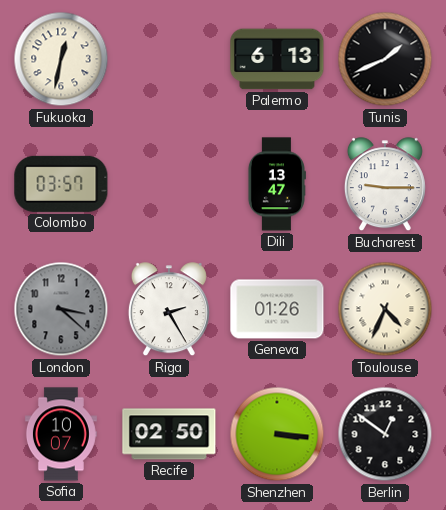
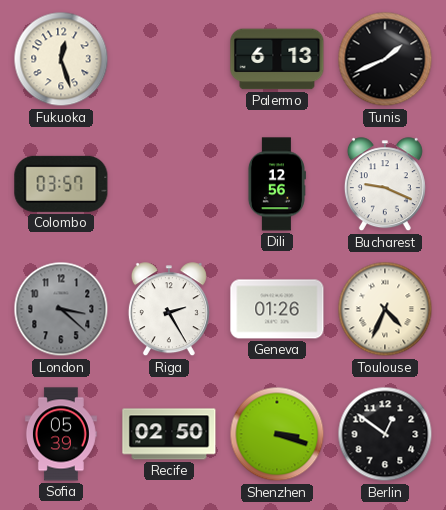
Fukuoka: 12:32 -> 12:27 (61, 59)
Dili: 13:47 -> 12:56 (276, 184)
Bucharest: 9:15 -> 9:19 (385, 185)
Sofia: 10:07 -> 05:39 (61, 434)
Shenzhen: 3:16 -> 3:18 (277, 434)
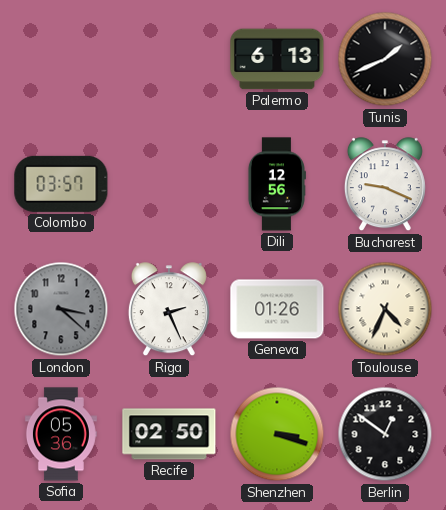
Fukuoka: 12:27 -> none (61, 59)
Riga: 2:25 -> 2:26 (169, 310)
Sofia: 05:39 -> 05:36 (61, 434)
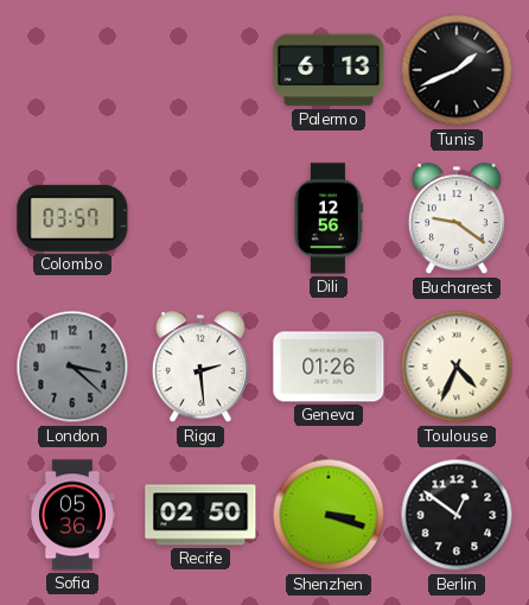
Bucharest: 9:19 -> 9:21 (457, 219)
Riga: 2:26 -> 2:29 (200, 368)
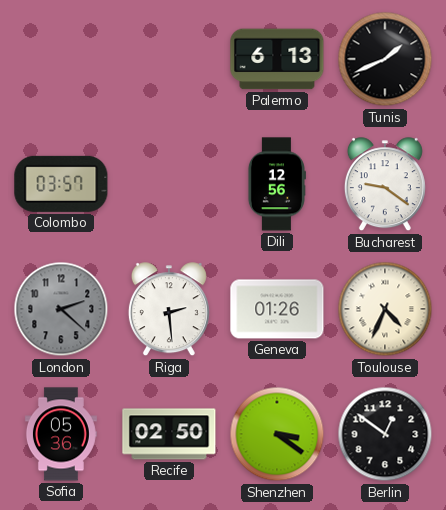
London: 3:22 -> 2:22 (61, 309)
Shenzhen: 3:18 -> 3:21 (277, 434)
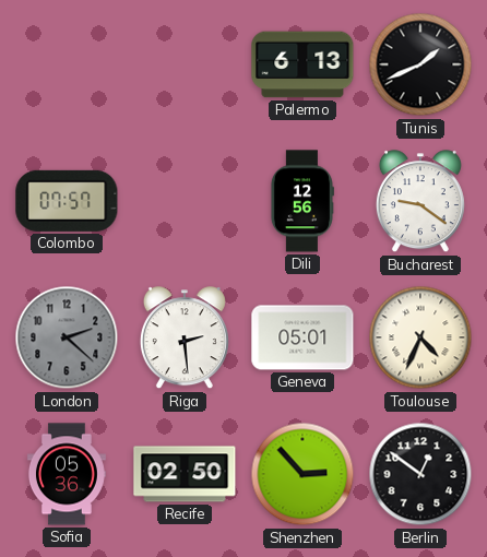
Colombo: 03:57 -> 07:57 (67, 201)
Geneva: 01:26 -> 05:01 (302, 337)
Shenzhen: 3:21 -> 2:53 (302, 474)
